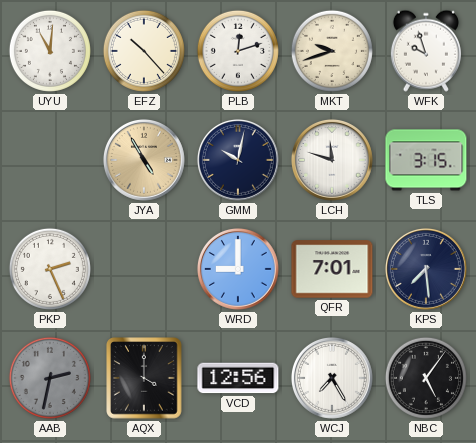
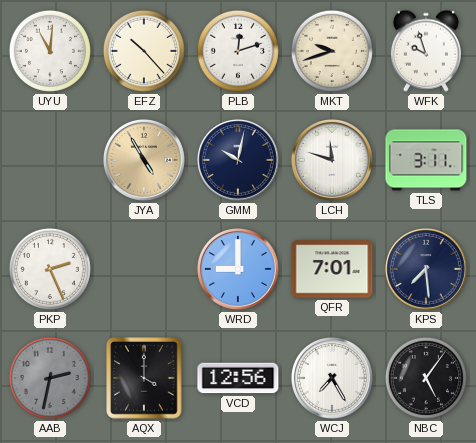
TLS: 3:15 -> 3:11 (426, 160)
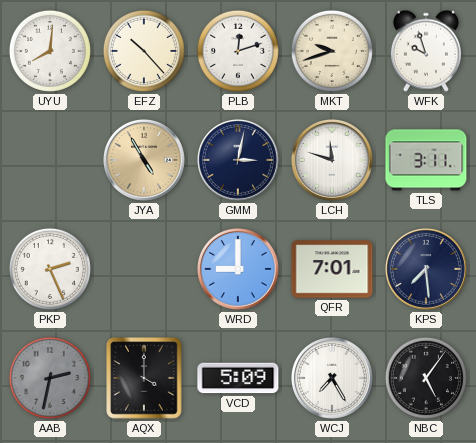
UYU: 11:01 -> 8:01 (50, 51)
GMM: 10:02 -> 3:02 (238, 160)
VCD: 12:56 -> 5:09 (238, 378)
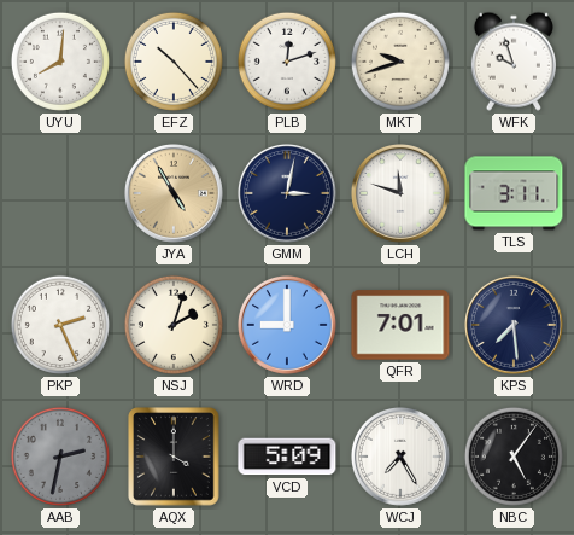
NSJ: none -> 2:03 (174, 325)
